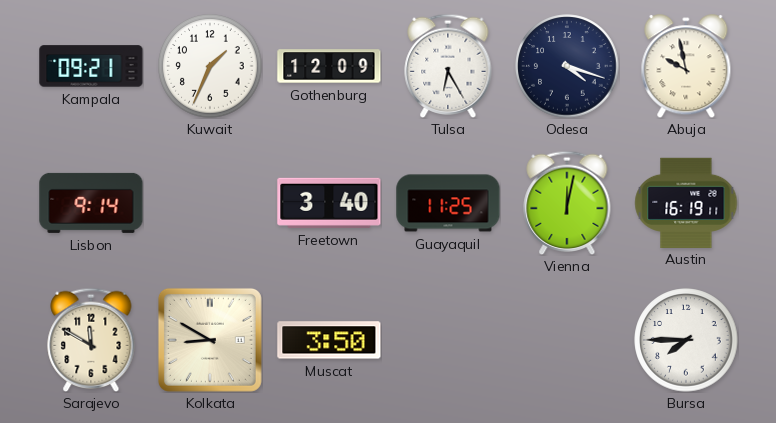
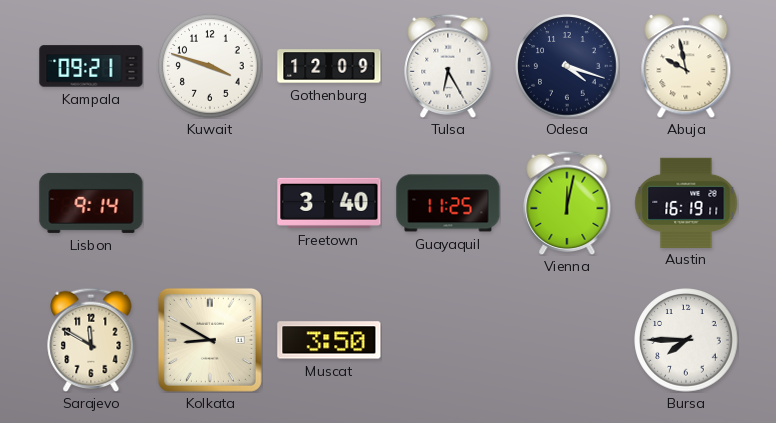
Kuwait: 1:34 -> 3:48 (210, 66)
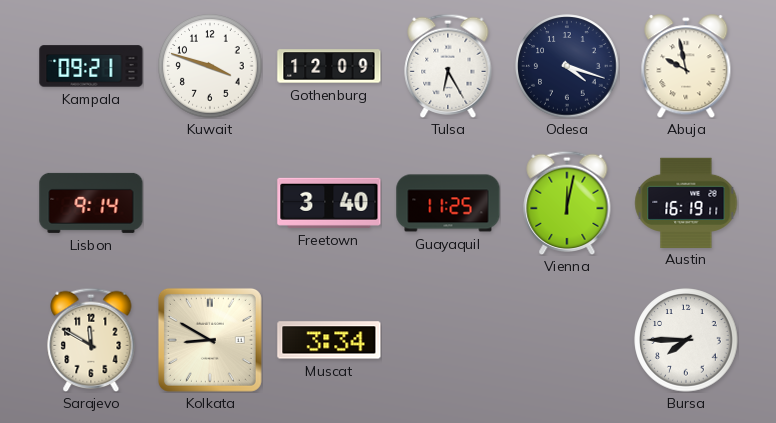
Muscat: 3:50 -> 3:34 (329, 340)
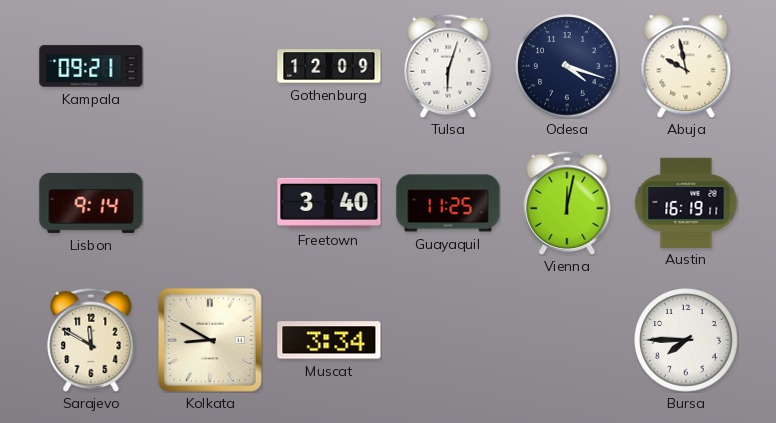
Kuwait: 3:48 -> none (210, 66)
Tulsa: 6:25 -> 6:03 (448, 65)
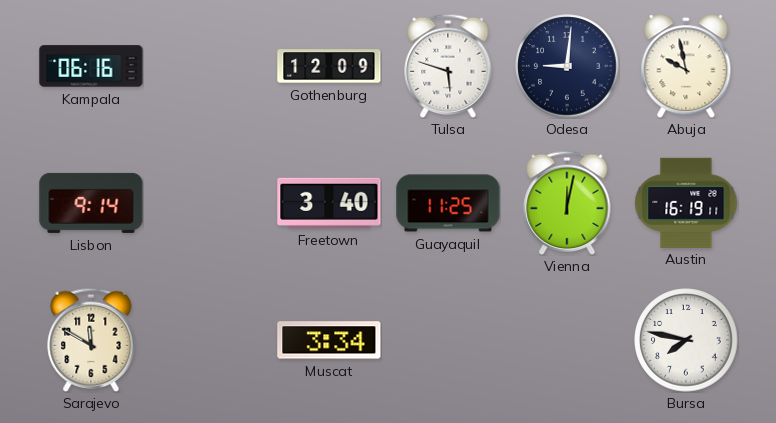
Kampala: 09:21 -> 06:16 (91, 66)
Tulsa: 6:03 -> 5:48 (448, 65)
Odesa: 4:18 -> 9:01 (567, 66)
Kolkata: 8:50 -> none (210, 340)
Bursa: 7:45 -> 7:47 (686, 340)
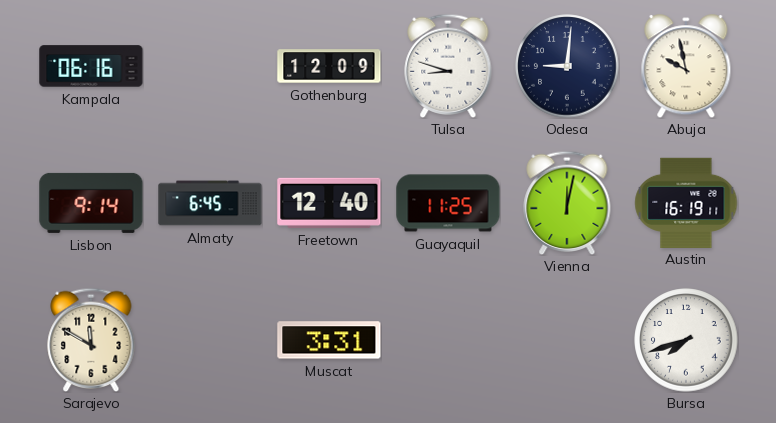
Tulsa: 5:48 -> 8:48 (448, 65)
Almaty: none -> 6:45 (210, 203)
Freetown: 3:40 -> 12:40 (329, 203)
Muscat: 3:34 -> 3:31 (329, 340)
Bursa: 7:47 -> 7:42 (686, 340)
